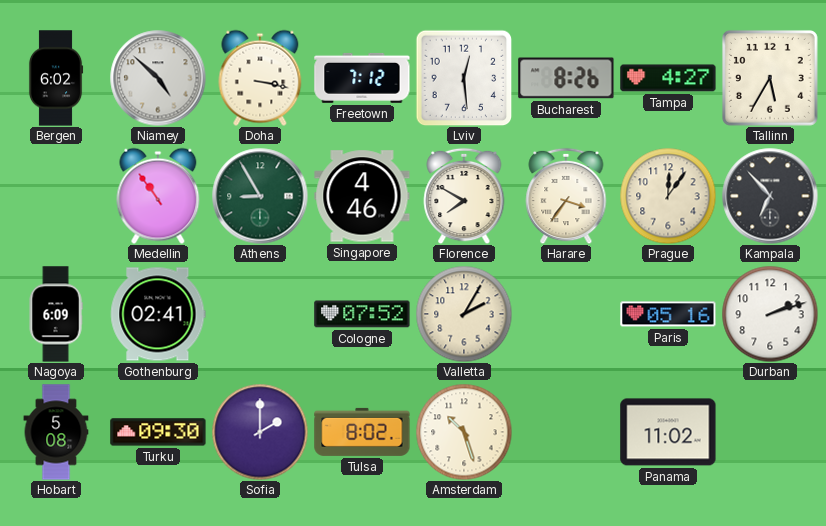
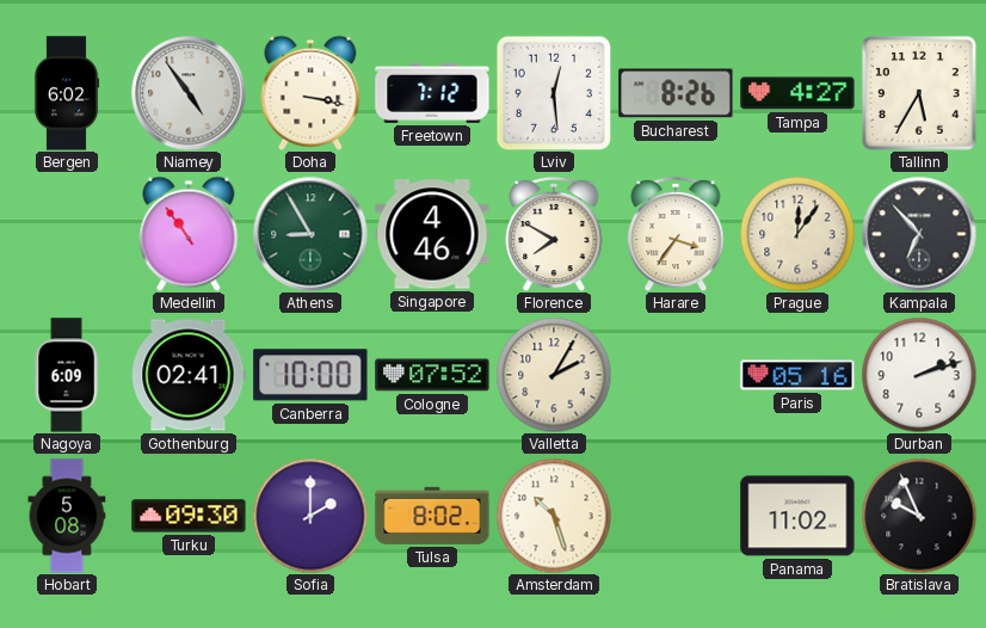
Niamey: 4:52 -> 4:54 (189, 93)
Canberra: none -> 10:00 (310, 375)
Bratislava: none -> 9:56 (919, 516)
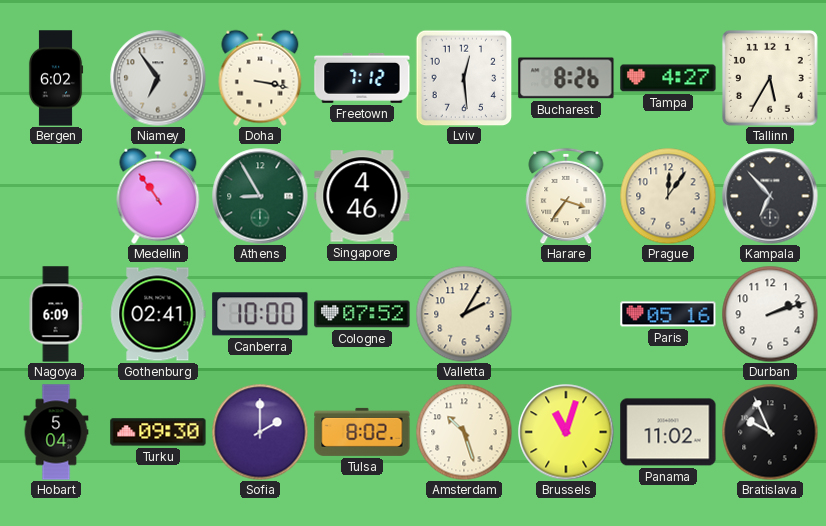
Niamey: 4:54 -> 6:54 (158, 78)
Florence: 7:50 -> none (554, 234)
Hobart: 5:08 -> 5:04 (56, 432)
Brussels: none -> 11:03 (566, 432)
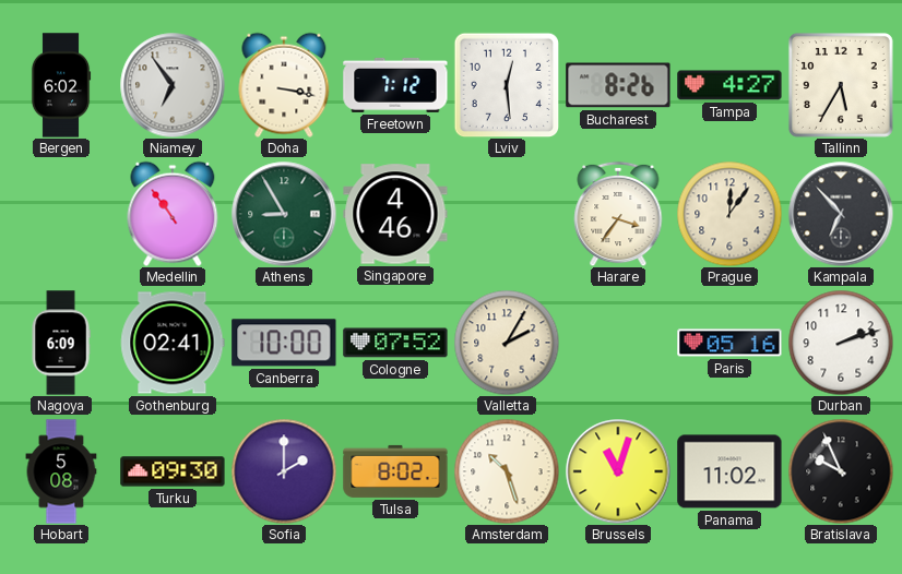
Hobart: 5:04 -> 5:08 (61, 471)
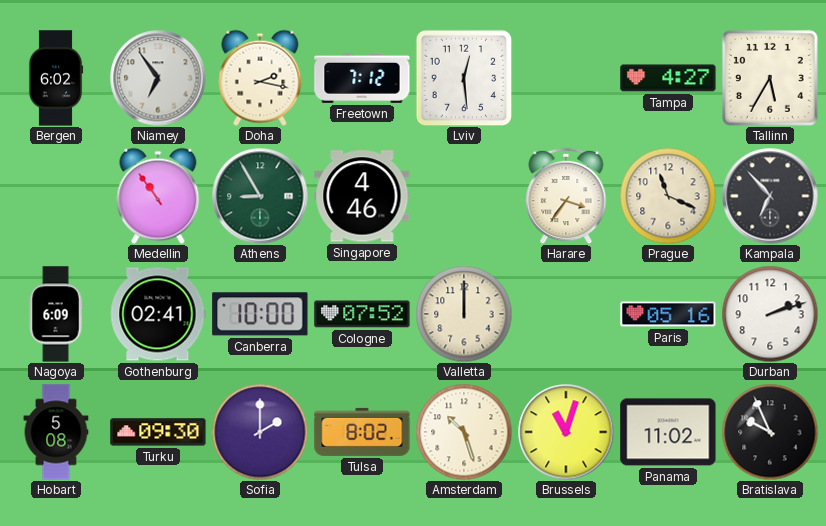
Doha: 3:17 -> 2:17 (260, 78)
Bucharest: 8:26 -> none (618, 85)
Prague: 12:06 -> 11:19 (668, 196)
Valletta: 2:05 -> 12:00 (464, 314)
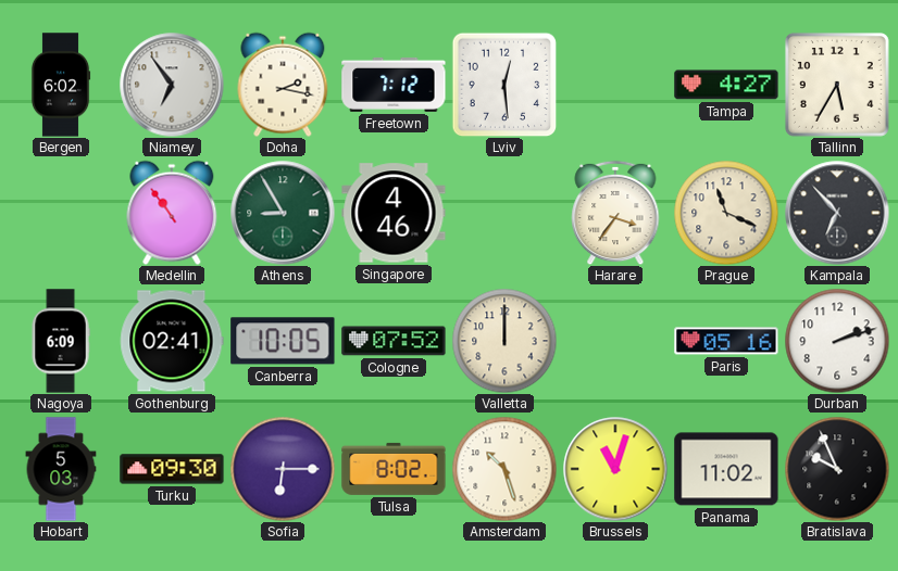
Canberra: 10:00 -> 10:05 (283, 341)
Hobart: 5:08 -> 5:03 (61, 469)
Sofia: 2:00 -> 6:15 (283, 469)
